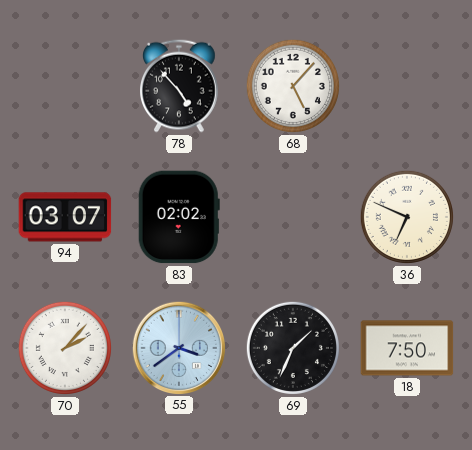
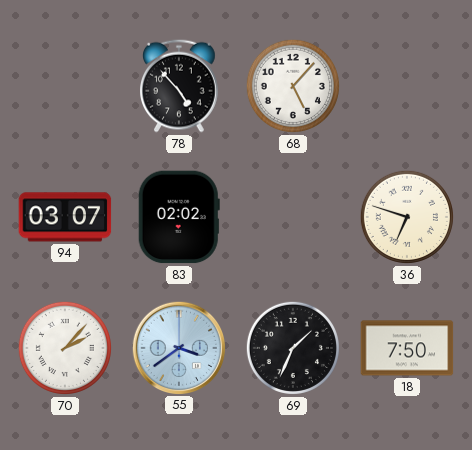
36: 6:49 -> 6:48 (407, 217)
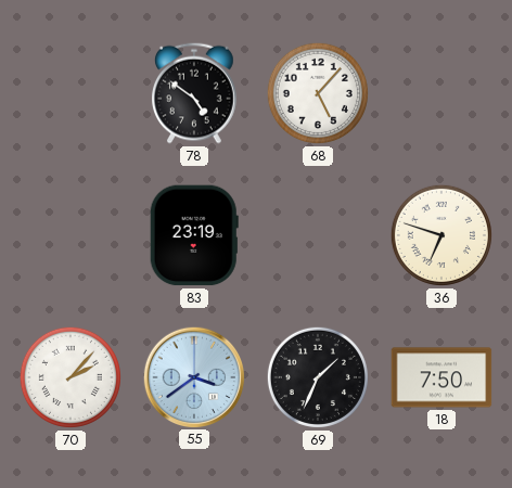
78: 4:53 -> 4:51 (195, 93)
94: 03:07 -> none (65, 217)
83: 02:02 -> 23:19 (194, 235)
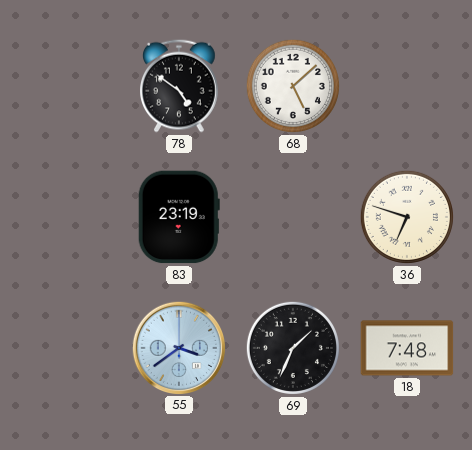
68: 5:07 -> 5:08 (293, 86)
70: 2:07 -> none (71, 377)
18: 7:50 -> 7:48 (407, 348)
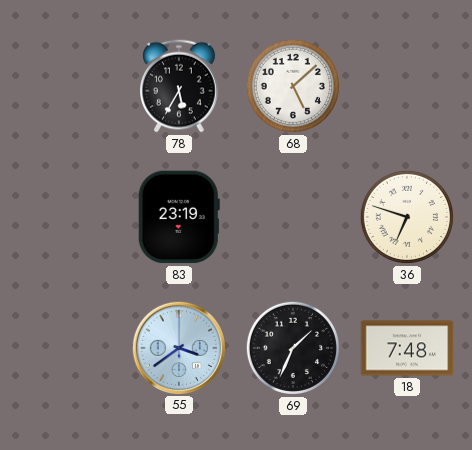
78: 4:51 -> 5:35 (180, 86)
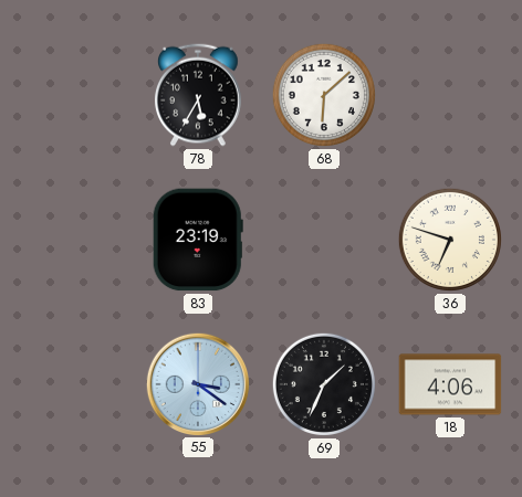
68: 5:08 -> 6:08 (324, 95)
55: 3:39 -> 3:21 (197, 383)
18: 7:48 -> 4:06 (450, 384)
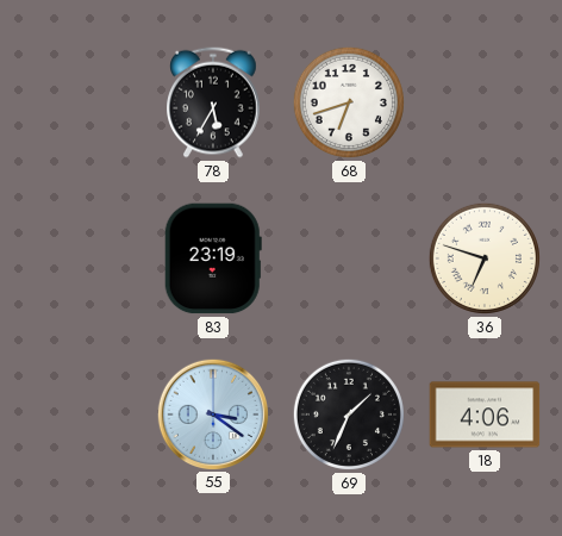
68: 6:08 -> 6:42 (349, 102)
